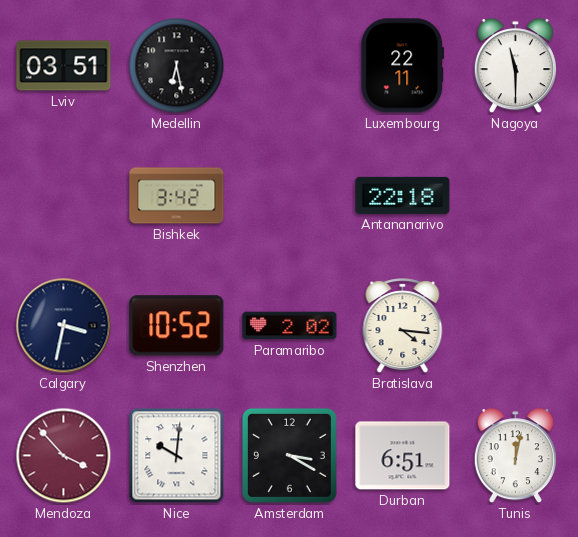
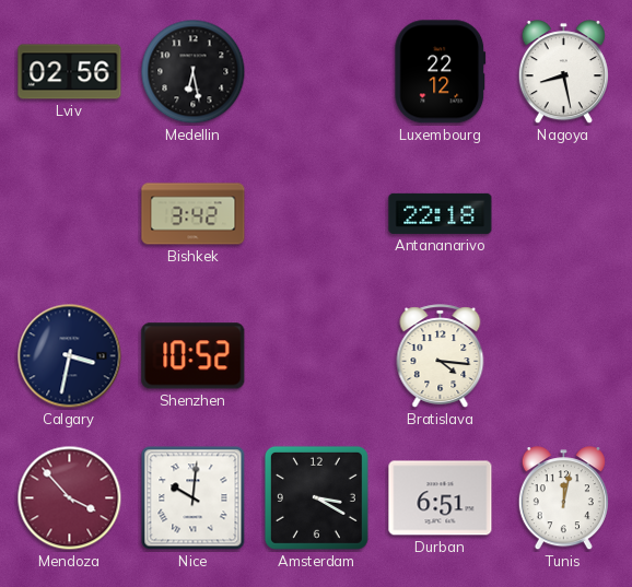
Lviv: 03:51 -> 02:56 (70, 72)
Luxembourg: 22:11 -> 22:12 (441, 72)
Nagoya: 11:30 -> 8:28 (563, 72)
Paramaribo: 2:02 -> none (290, 326)
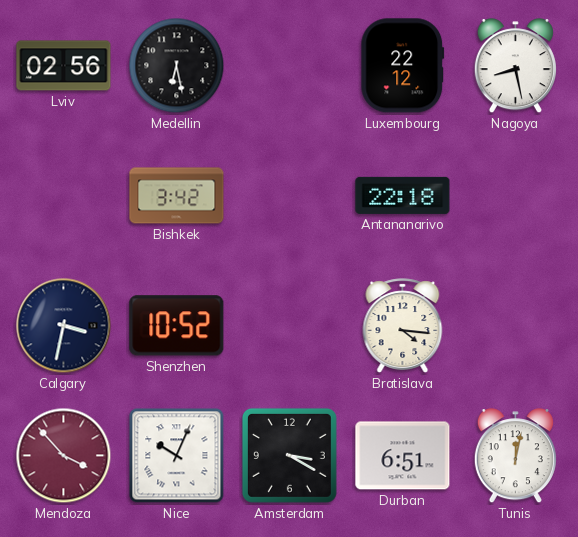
Nice: 10:01 -> 10:04 (177, 456)
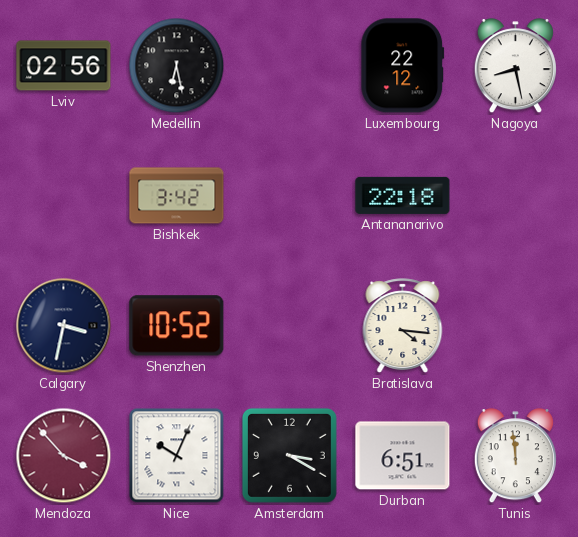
Tunis: 12:02 -> 11:59 (515, 456)
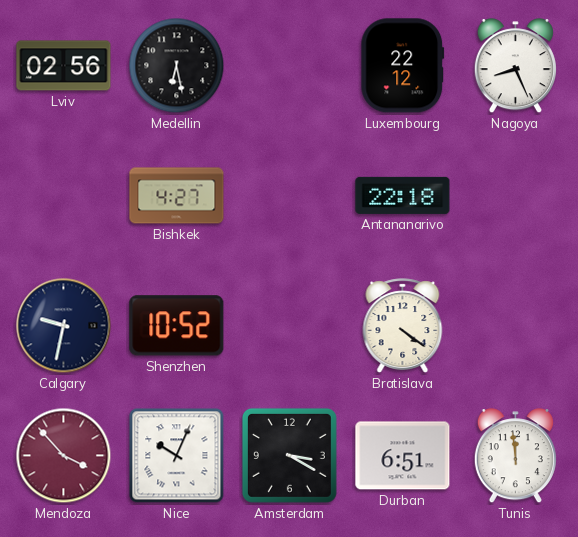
Nagoya: 8:28 -> 8:26 (515, 66)
Bishkek: 3:42 -> 4:27 (177, 196)
Calgary: 3:32 -> 9:32 (64, 326)
Bratislava: 4:16 -> 4:21 (403, 326)
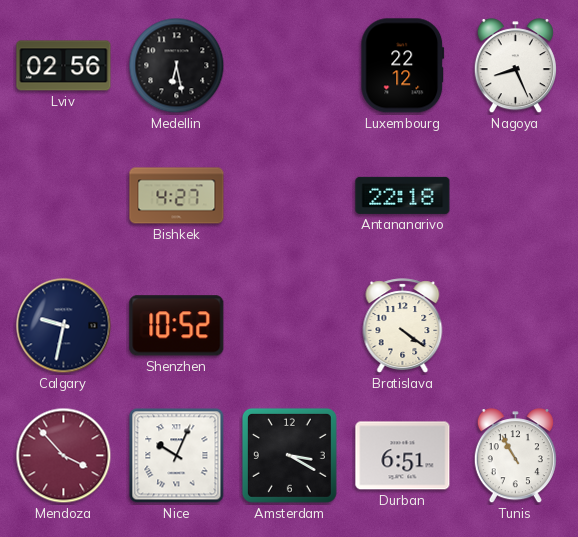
Tunis: 11:59 -> 10:55 (515, 456)
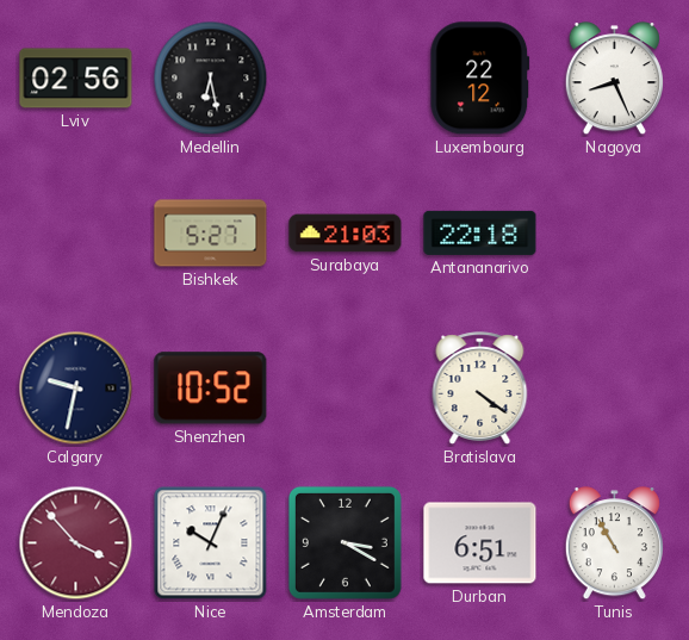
Bishkek: 4:27 -> 5:27 (211, 234)
Surabaya: none -> 21:03 (346, 234)
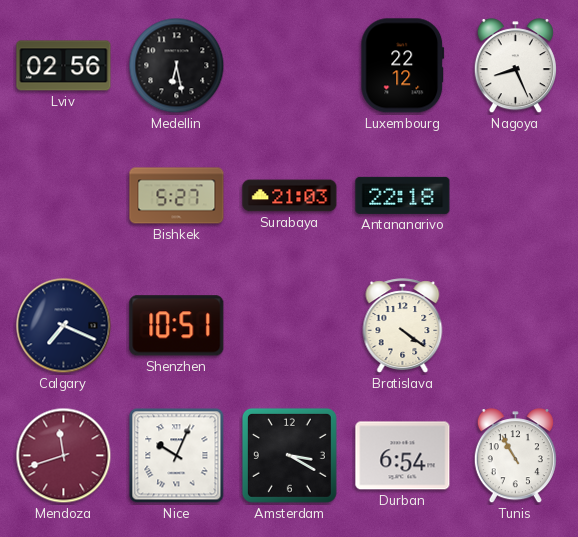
Calgary: 9:32 -> 7:19 (64, 326)
Shenzhen: 10:52 -> 10:51 (177, 326)
Mendoza: 3:53 -> 11:42 (64, 456)
Durban: 6:51 -> 6:54 (403, 456)
